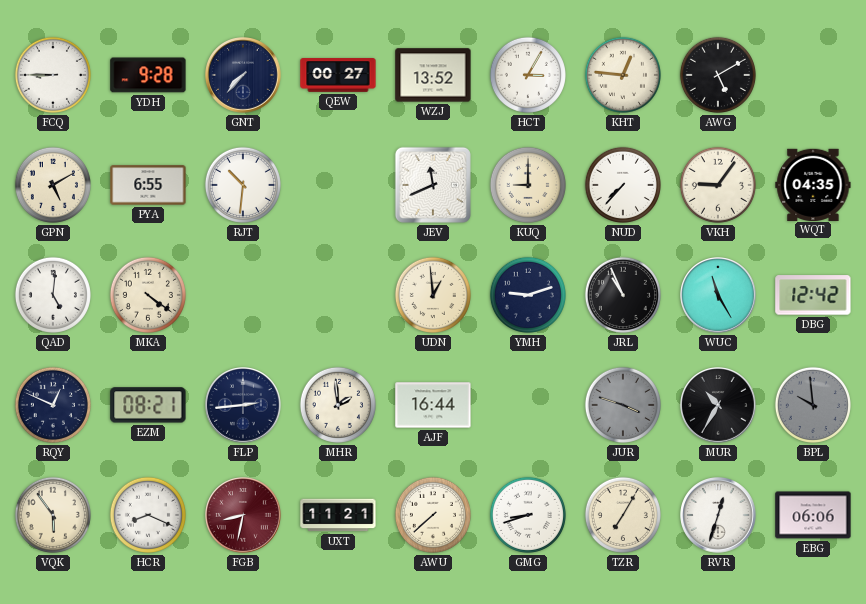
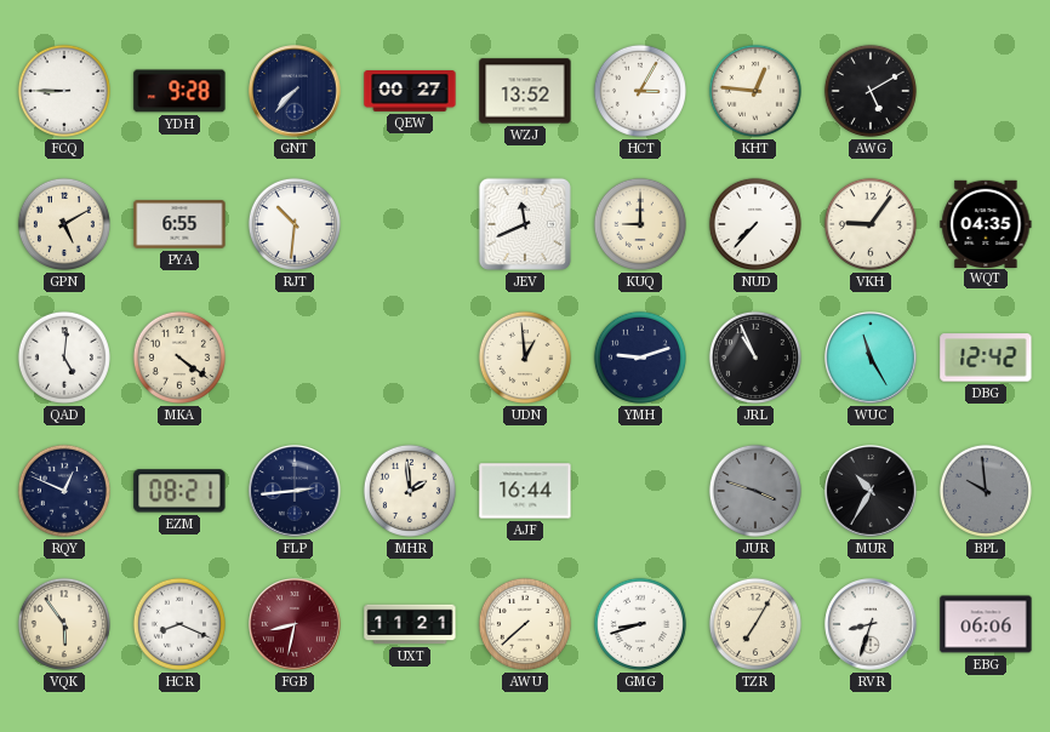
RVR: 12:33 -> 8:33 (871, 624)
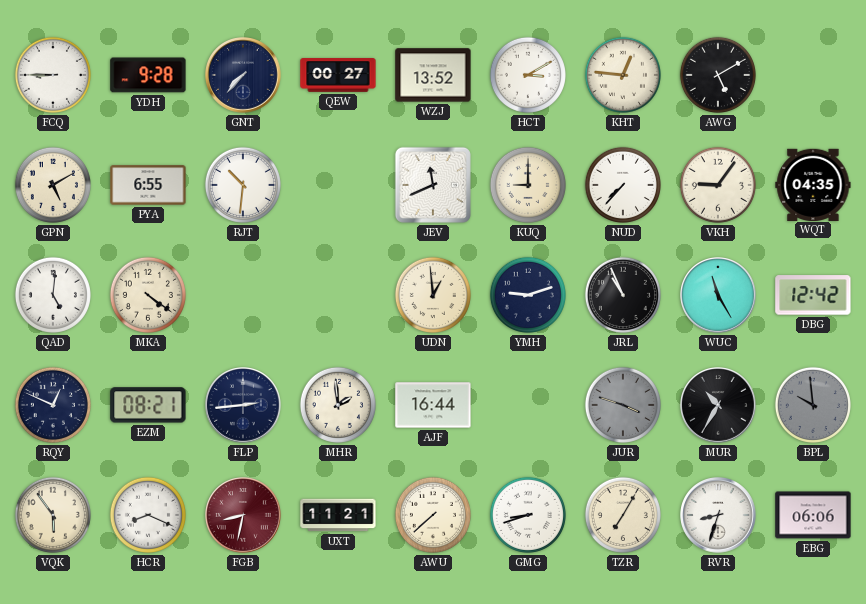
HCT: 3:05 -> 3:10 (528, 75)
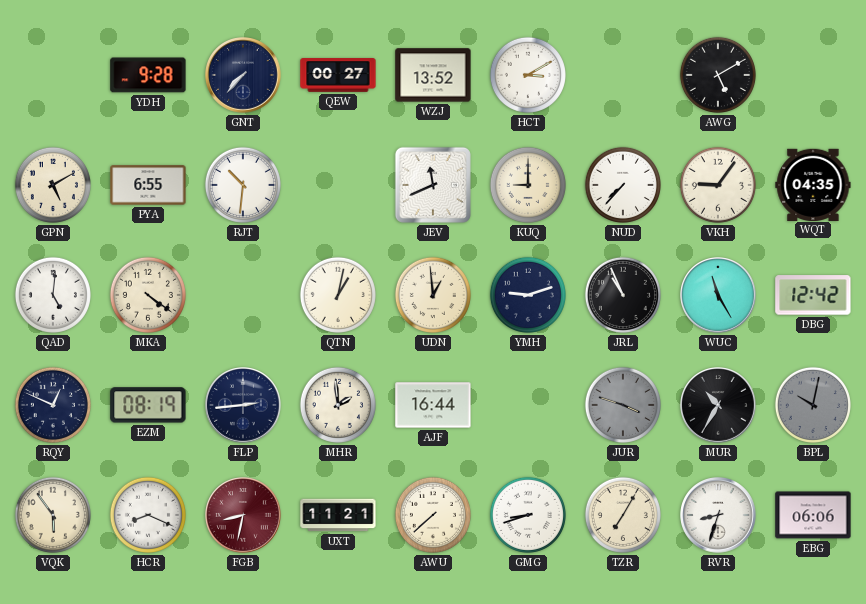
FCQ: 8:45 -> none (53, 75)
KHT: 12:46 -> none (623, 75)
QTN: none -> 1:02 (338, 295)
EZM: 08:21 -> 08:19 (148, 405)
BPL: 9:59 -> 10:02 (813, 405)
